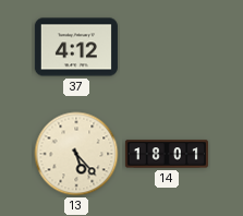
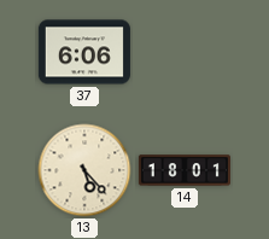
37: 4:12 -> 6:06 (84, 52)
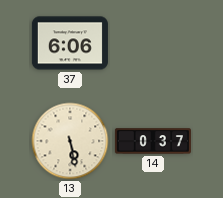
13: 5:23 -> 5:28 (70, 141)
14: 18:01 -> 0:37 (153, 141)
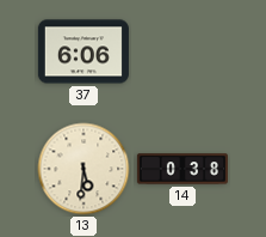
13: 5:28 -> 5:31 (83, 169)
14: 0:37 -> 0:38 (183, 169)
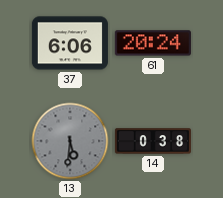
61: none -> 20:24 (153, 43)
13 dial: cream -> grey (70, 141)
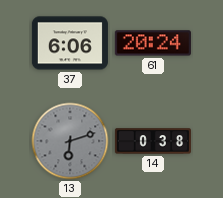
13: 5:31 -> 6:12 (70, 141)
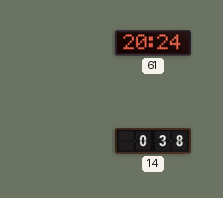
37: 6:06 -> none (70, 43)
13: 6:12 -> none (70, 141)
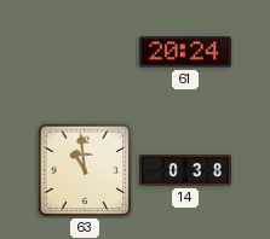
63: none -> 10:59 (85, 170)
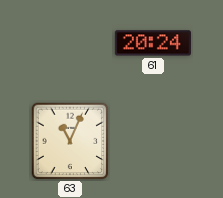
63: 10:59 -> 11:04 (70, 141)
14: 0:38 -> none (185, 170)
